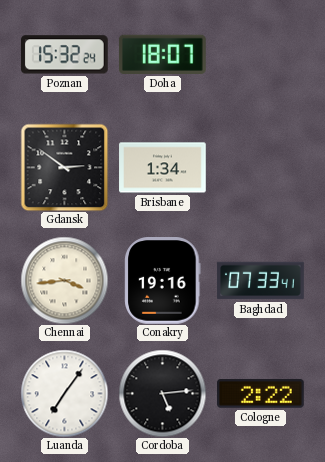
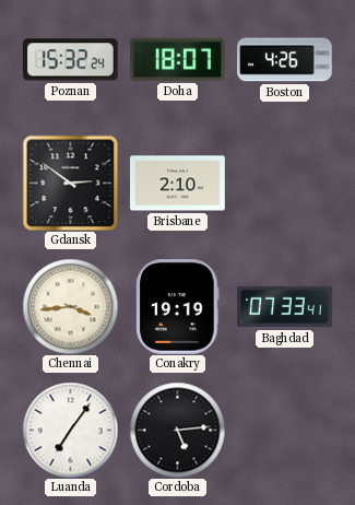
Boston: none -> 4:26 (285, 60)
Brisbane: 1:34 -> 2:10 (178, 184)
Conakry: 19:16 -> 19:19 (178, 307)
Cologne: 2:22 -> none (261, 394)
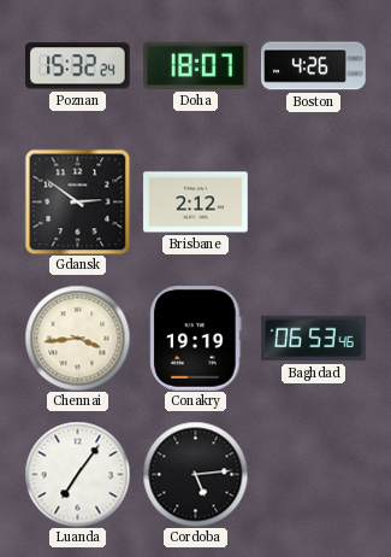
Brisbane: 2:10 -> 2:12 (196, 203)
Baghdad: 07:33 -> 06:53 (314, 339)
